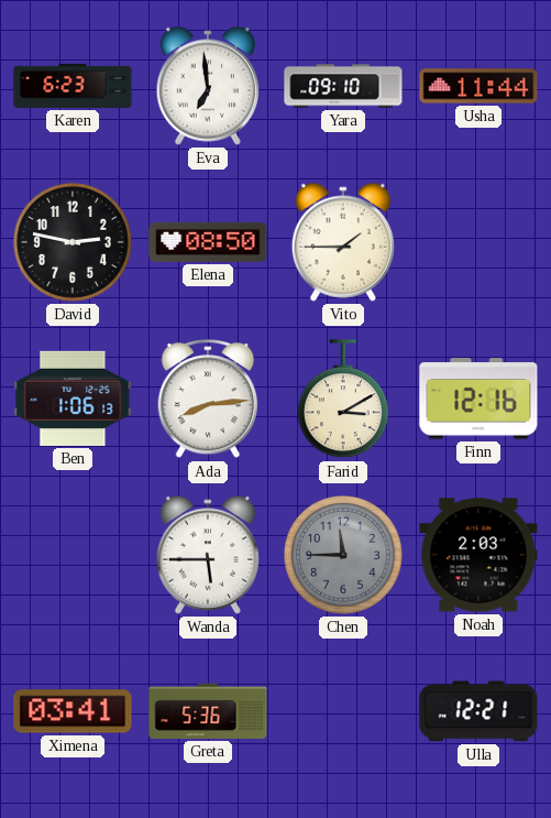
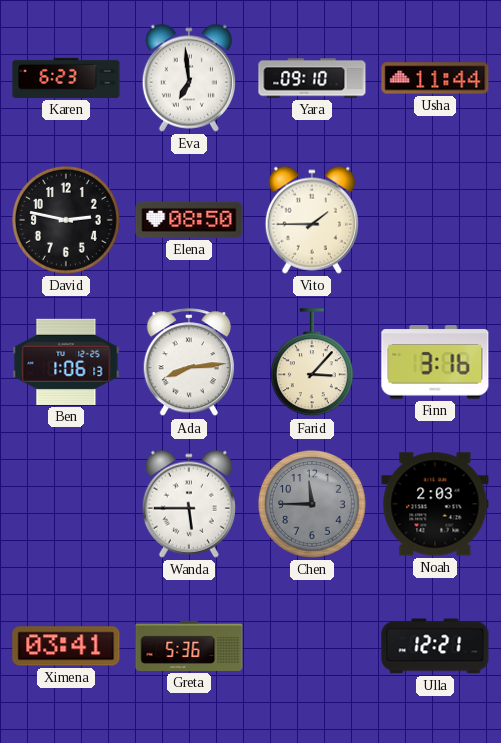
Farid: 3:10 -> 3:07 (312, 363)
Finn: 12:16 -> 3:16 (435, 362)
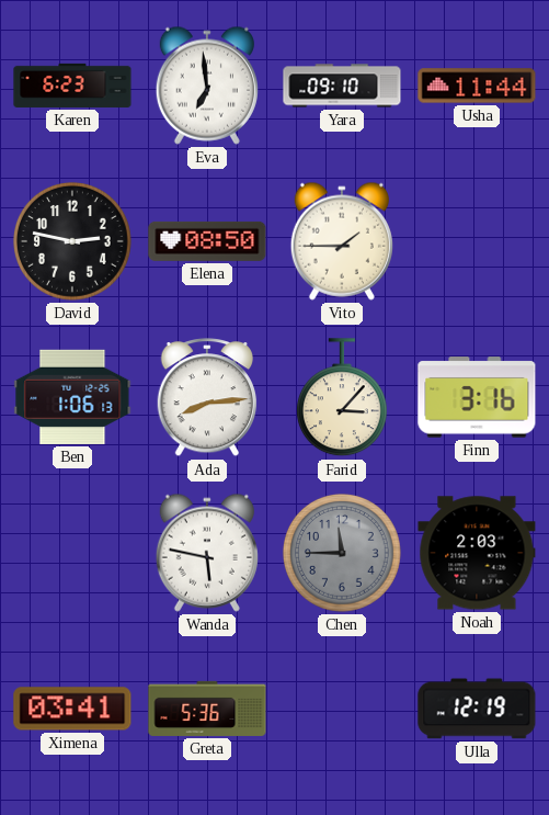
Wanda: 5:45 -> 5:47 (207, 553)
Ulla: 12:21 -> 12:19 (477, 709)
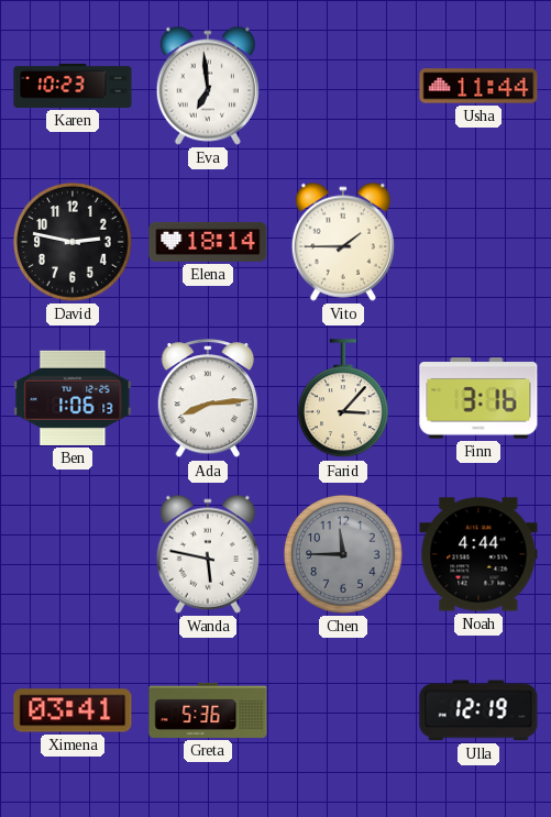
Karen: 6:23 -> 10:23 (73, 86)
Yara: 09:10 -> none (342, 86)
Elena: 08:50 -> 18:14 (208, 242)
Noah: 2:03 -> 4:44 (478, 554)
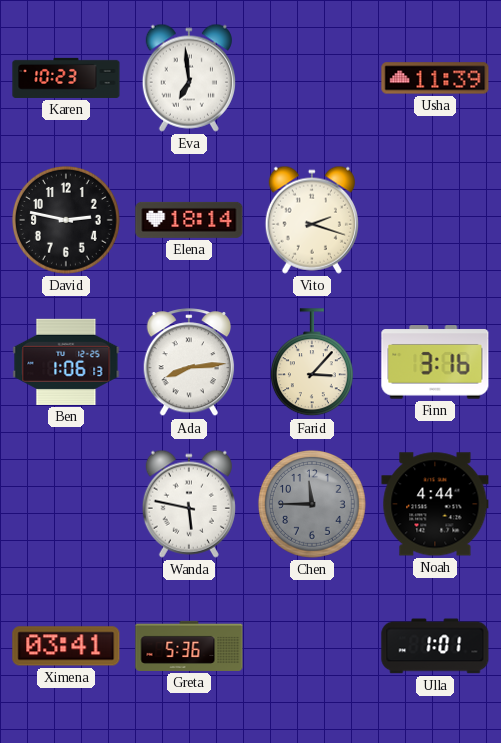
Usha: 11:44 -> 11:39 (435, 78)
Vito: 1:45 -> 2:18 (312, 220)
Ulla: 12:19 -> 1:01 (435, 646)
